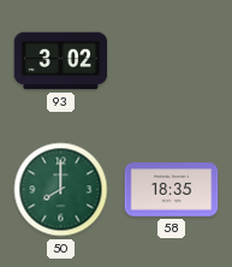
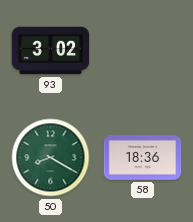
50: 8:00 -> 8:20 (51, 158)
58: 18:35 -> 18:36 (143, 158)
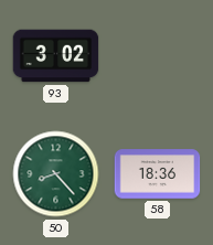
50: 8:20 -> 8:23 (56, 174)
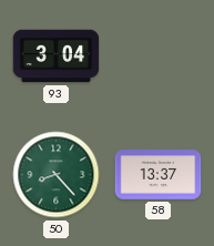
93: 3:02 -> 3:04 (57, 57)
58: 18:36 -> 13:37 (159, 175)
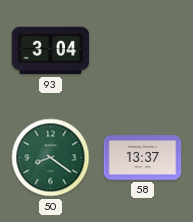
50: 8:23 -> 8:21 (51, 158)
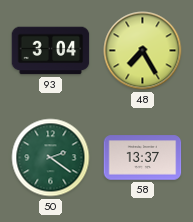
48: none -> 7:25 (143, 51)
50: 8:21 -> 2:21 (51, 158)
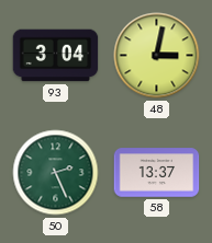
48: 7:25 -> 3:02 (157, 56)
50: 2:21 -> 2:26 (56, 173)
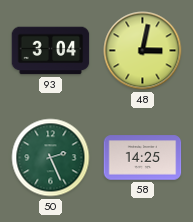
58: 13:37 -> 14:25 (143, 158)
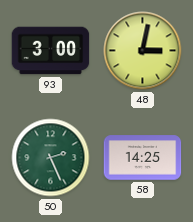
93: 3:04 -> 3:00 (51, 51)
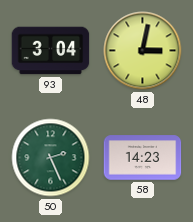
93: 3:00 -> 3:04 (51, 51)
58: 14:25 -> 14:23 (143, 158)
